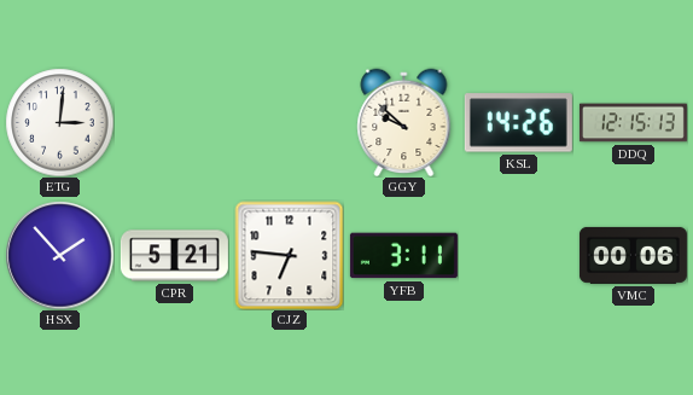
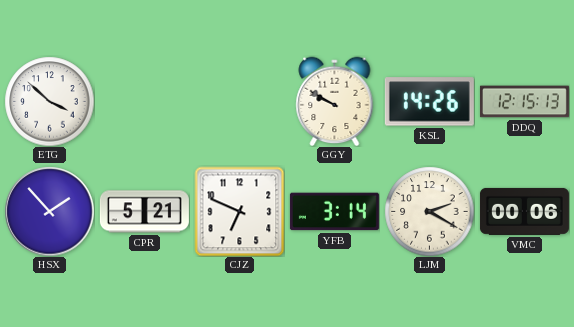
ETG: 3:01 -> 3:52 (49, 101)
GGY: 9:52 -> 9:50 (335, 101)
CJZ: 6:46 -> 6:49 (239, 211)
YFB: 3:11 -> 3:14 (334, 212)
LJM: none -> 2:20 (429, 211)
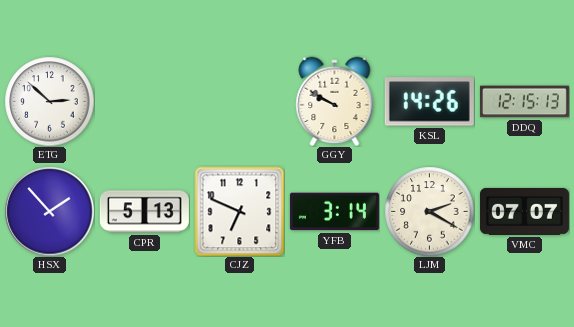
ETG: 3:52 -> 2:52 (49, 101)
CPR: 5:21 -> 5:13 (144, 212)
VMC: 00:06 -> 07:07 (524, 211)
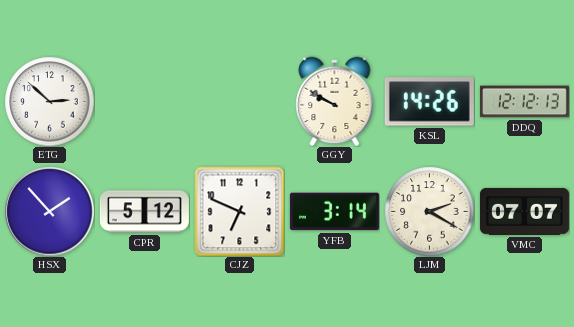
DDQ: 12:15 -> 12:12 (524, 102)
CPR: 5:13 -> 5:12 (144, 212)
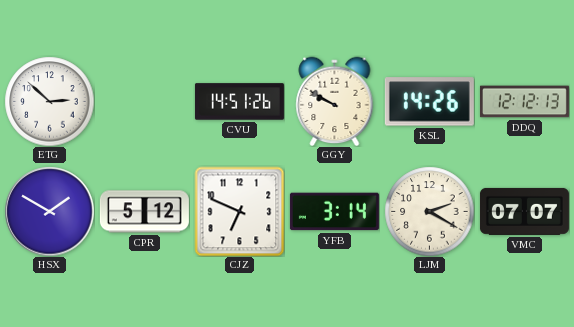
CVU: none -> 14:51 (239, 102)
HSX: 1:53 -> 1:50 (49, 211)
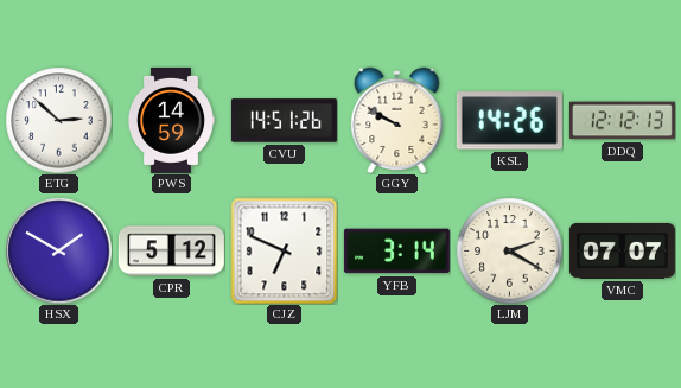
PWS: none -> 14:59 (171, 120)
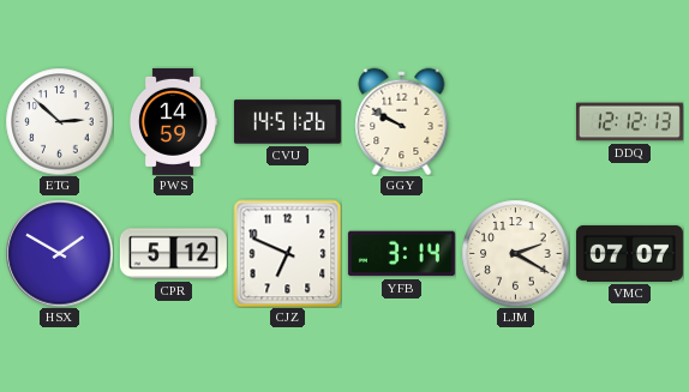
KSL: 14:26 -> none (509, 121)
